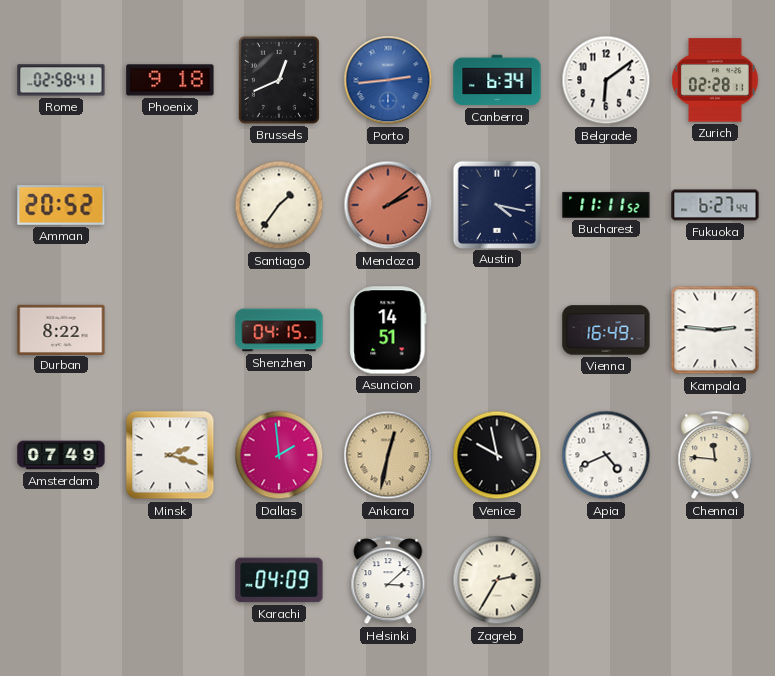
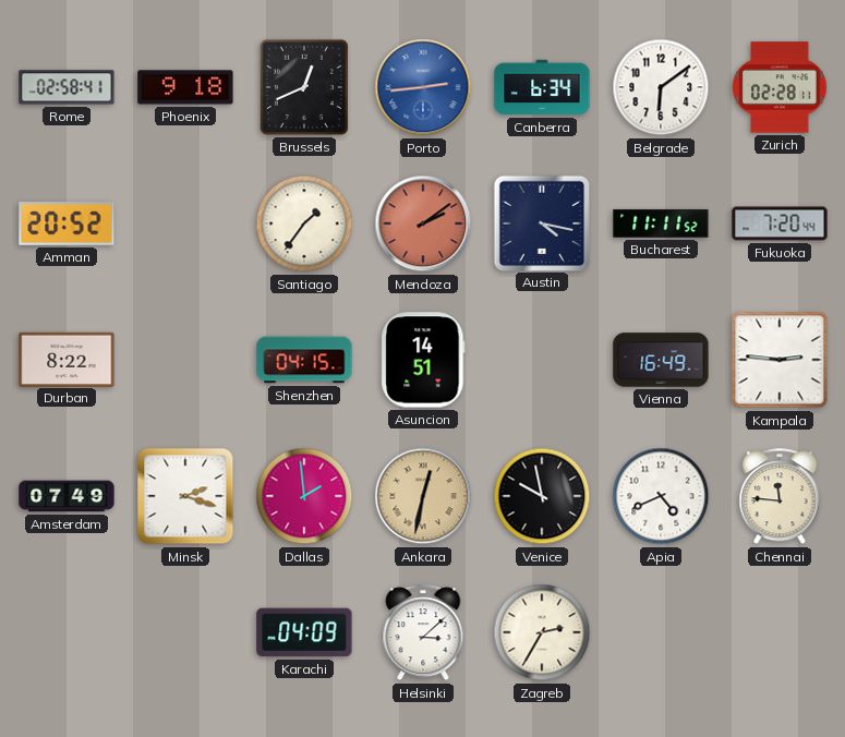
Fukuoka: 6:27 -> 7:20 (780, 223)
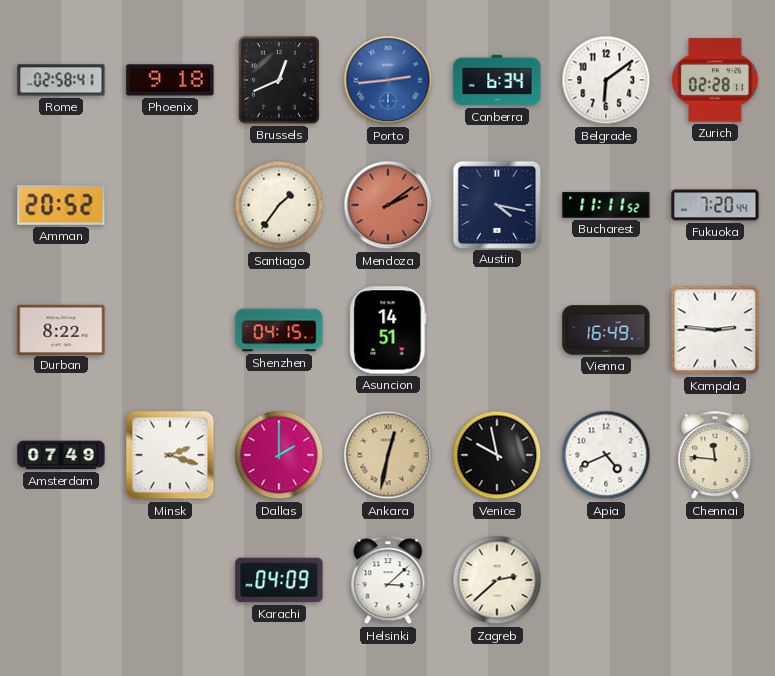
Dallas: 1:59 -> 2:00 (279, 455)
Zagreb: 2:35 -> 2:38 (497, 580)
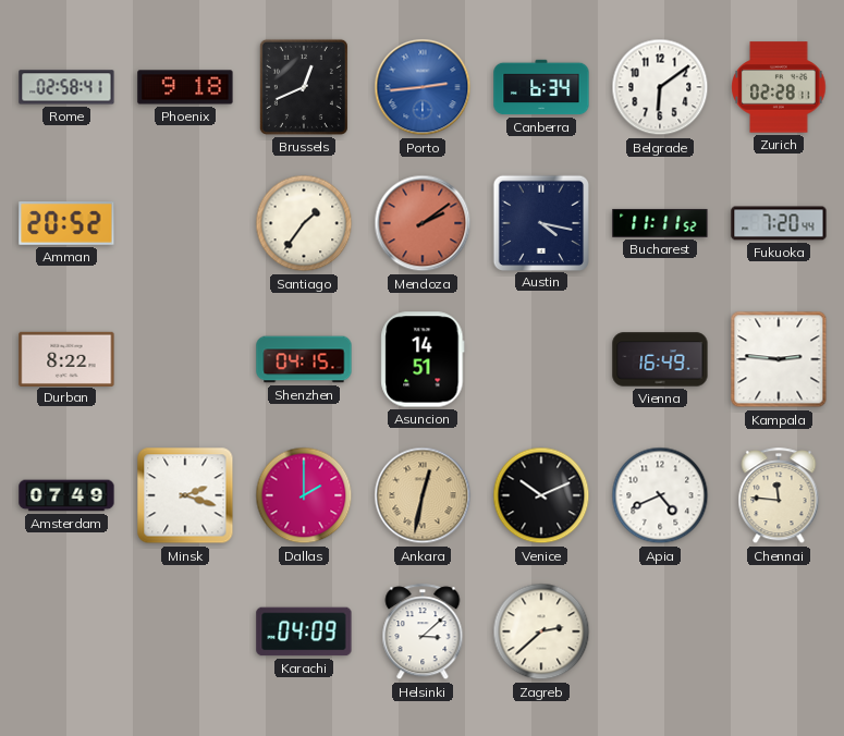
Venice: 9:58 -> 10:11 (541, 495)
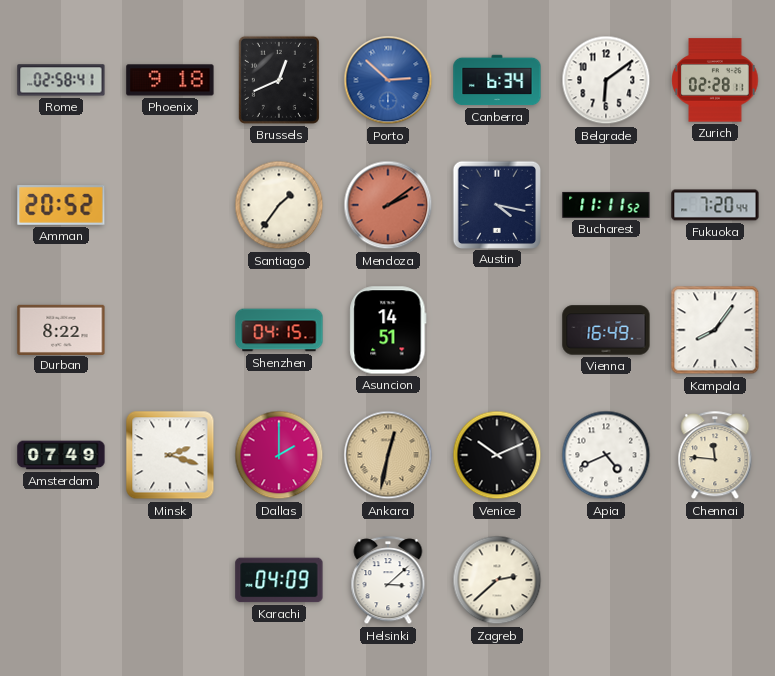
Porto: 2:44 -> 2:52 (388, 80)
Kampala: 2:46 -> 8:06 (715, 330)
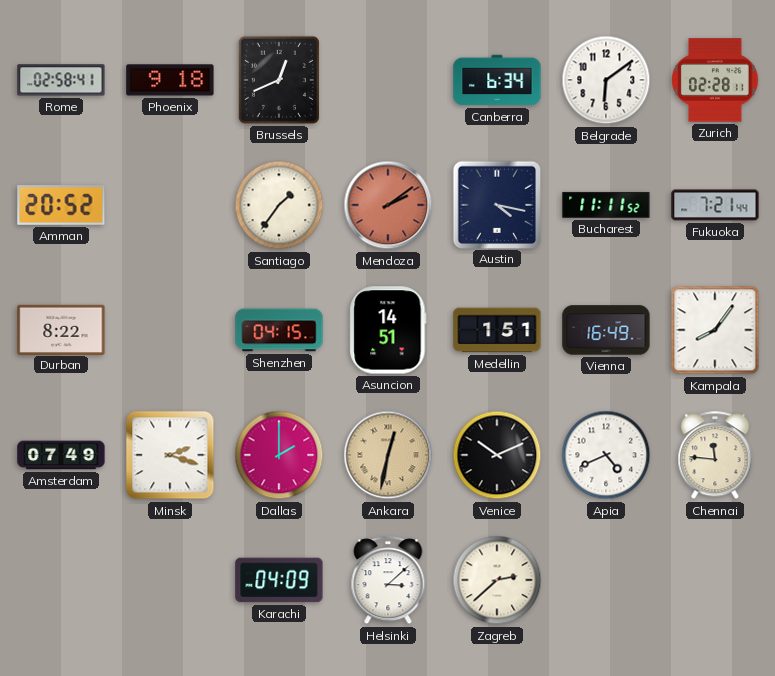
Porto: 2:52 -> none (388, 80)
Fukuoka: 7:20 -> 7:21 (715, 205)
Medellin: none -> 1:51 (497, 330)
